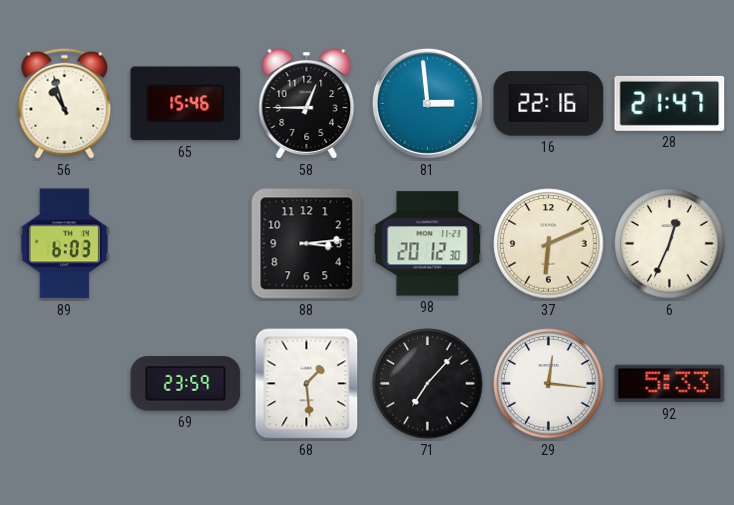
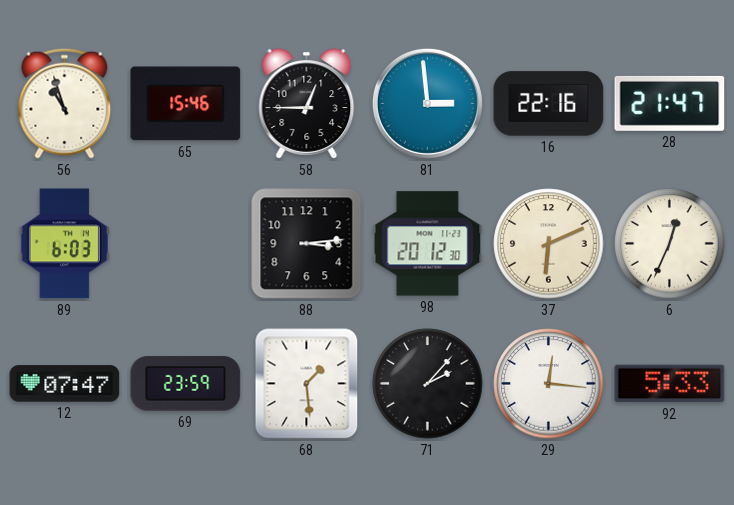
12: none -> 07:47 (65, 384)
71: 7:07 -> 2:07 (428, 384)
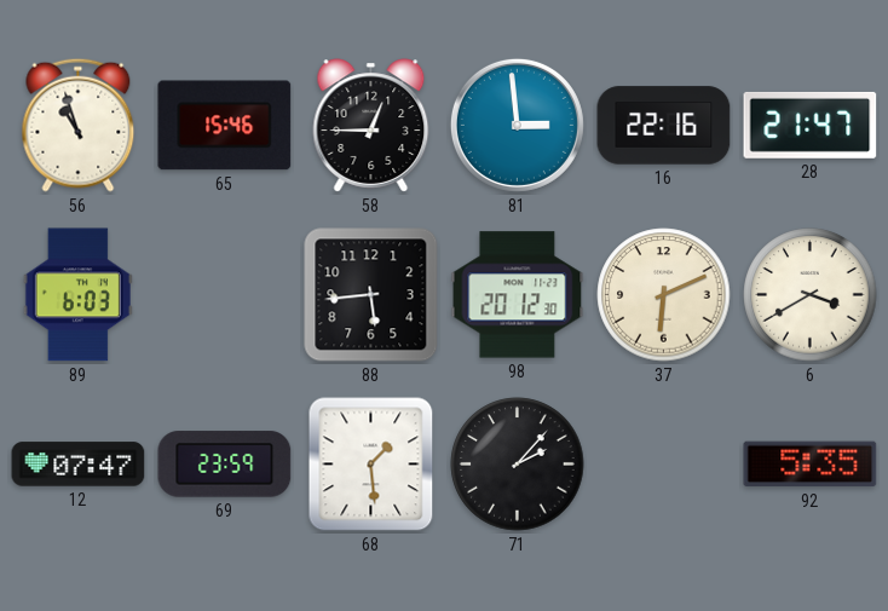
88: 3:14 -> 5:44 (371, 295)
6: 12:34 -> 3:40 (811, 295)
29: 12:16 -> none (549, 384)
92: 5:33 -> 5:35 (811, 465)
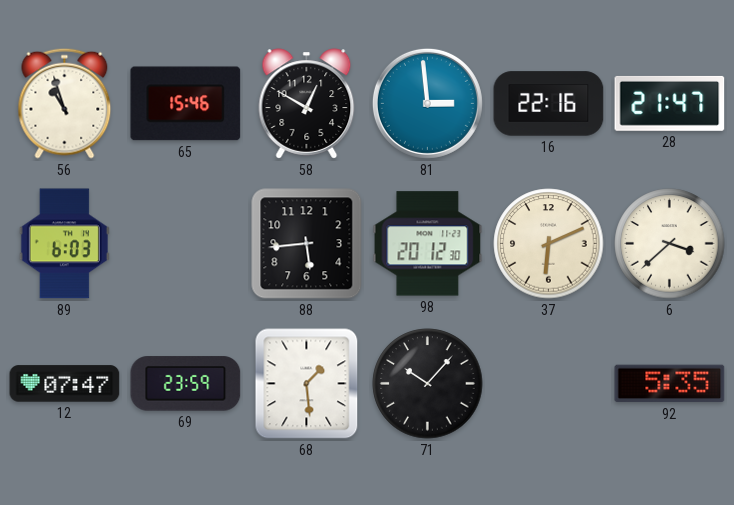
58: 12:45 -> 12:50 (307, 104)
6: 3:40 -> 3:38 (670, 244)
71: 2:07 -> 10:07 (428, 384)
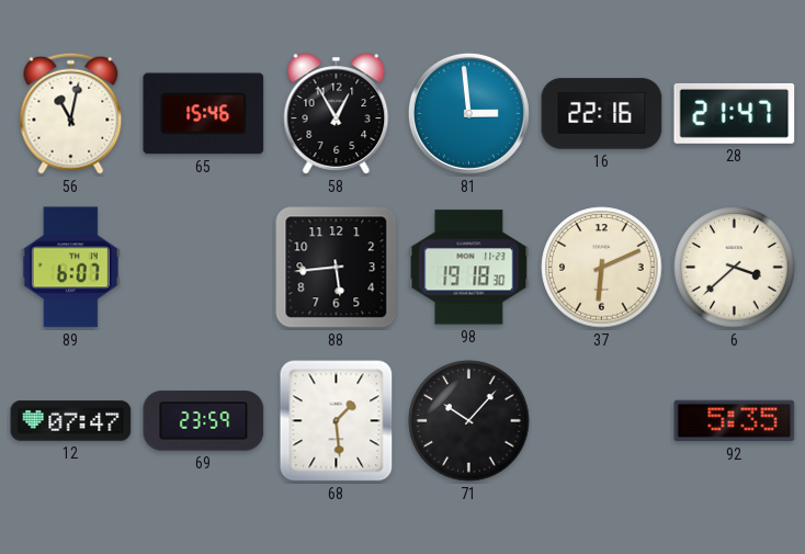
56: 10:57 -> 11:02 (71, 113)
58: 12:50 -> 12:55 (337, 114)
89: 6:03 -> 6:07 (70, 268)
98: 20:12 -> 19:18 (469, 268)
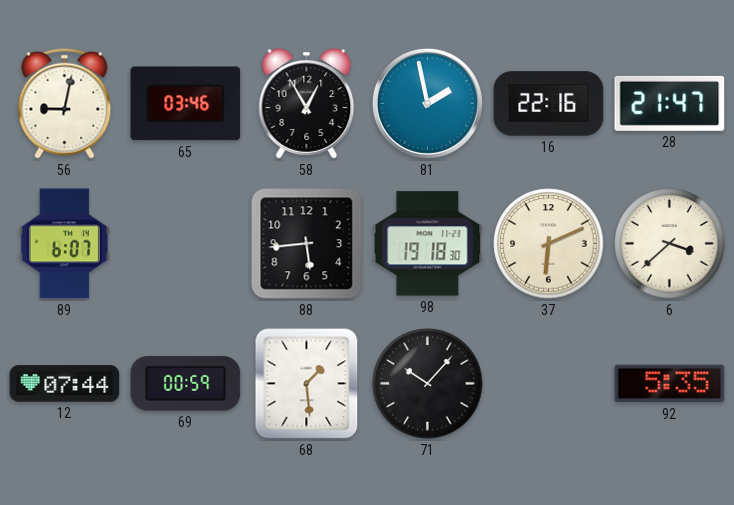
56: 11:02 -> 9:02 (65, 103)
65: 15:46 -> 03:46 (186, 104)
81: 2:59 -> 1:58 (427, 103)
12: 07:47 -> 07:44 (65, 384)
69: 23:59 -> 00:59 (186, 384)
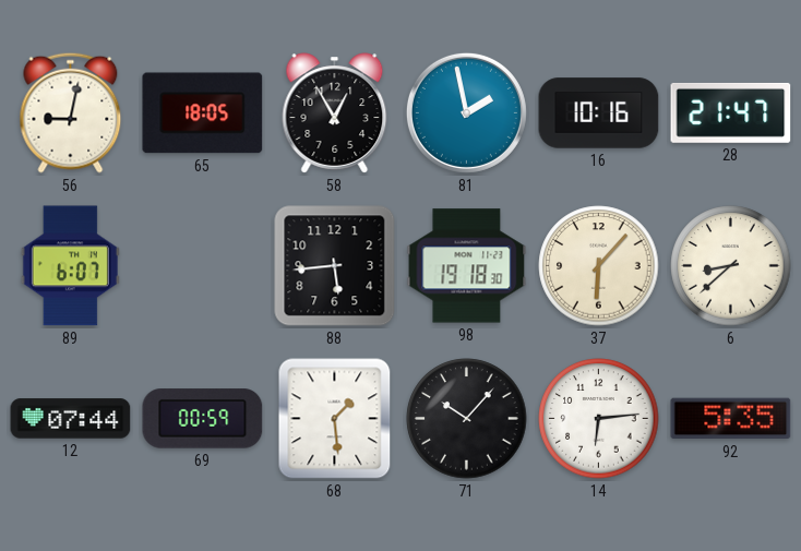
65: 03:46 -> 18:05 (203, 113)
16: 22:16 -> 10:16 (599, 113)
37: 6:11 -> 6:07 (599, 266)
6: 3:38 -> 8:38 (731, 266)
14: none -> 6:14 (599, 419)
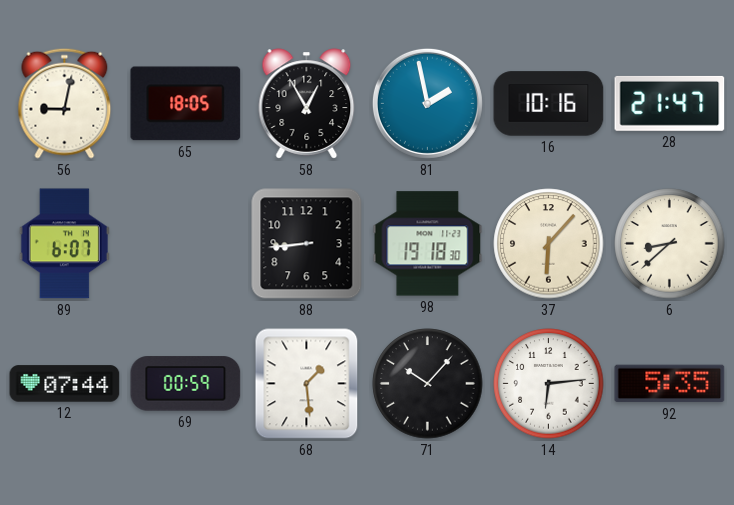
88: 5:44 -> 8:44 (307, 244)
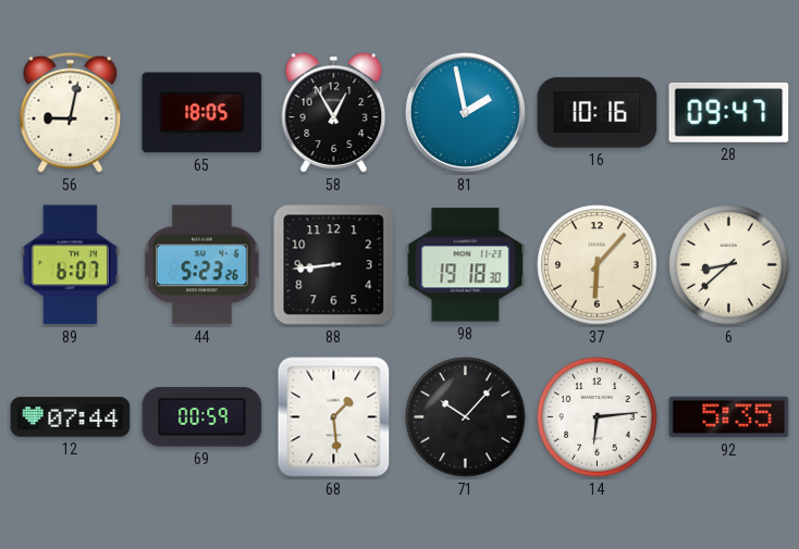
28: 21:47 -> 09:47 (729, 112)
44: none -> 5:23 (202, 265)
